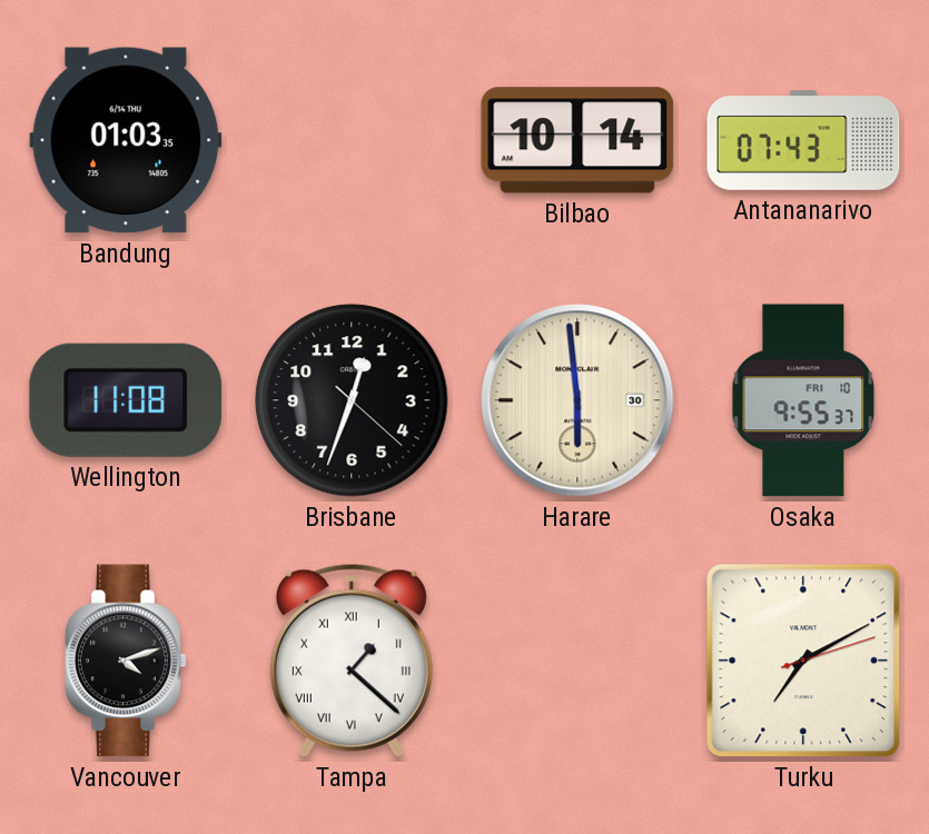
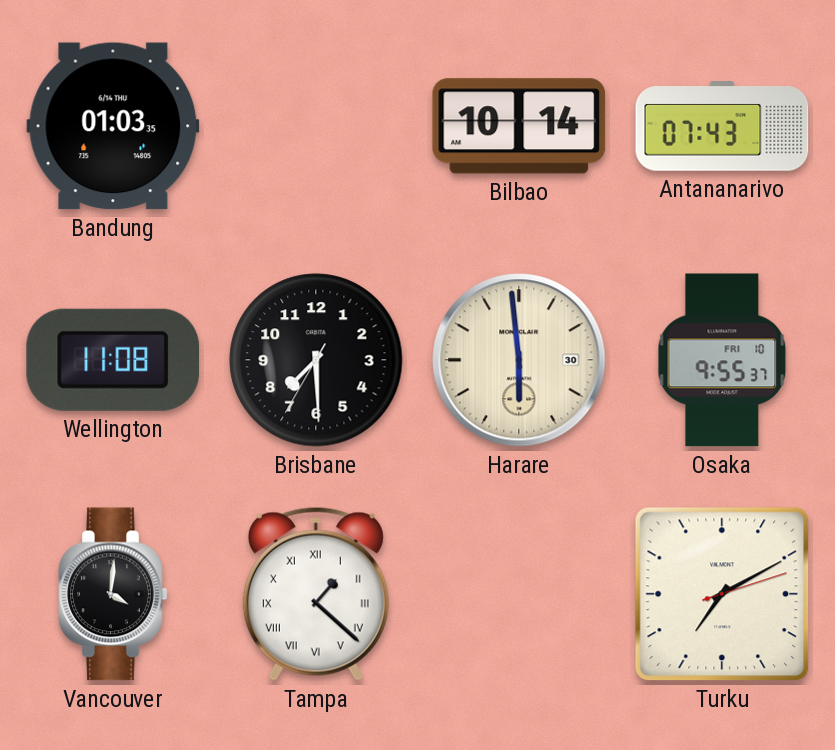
Brisbane: 12:33 -> 7:29 (316, 360)
Vancouver: 4:12 -> 4:01 (113, 594)
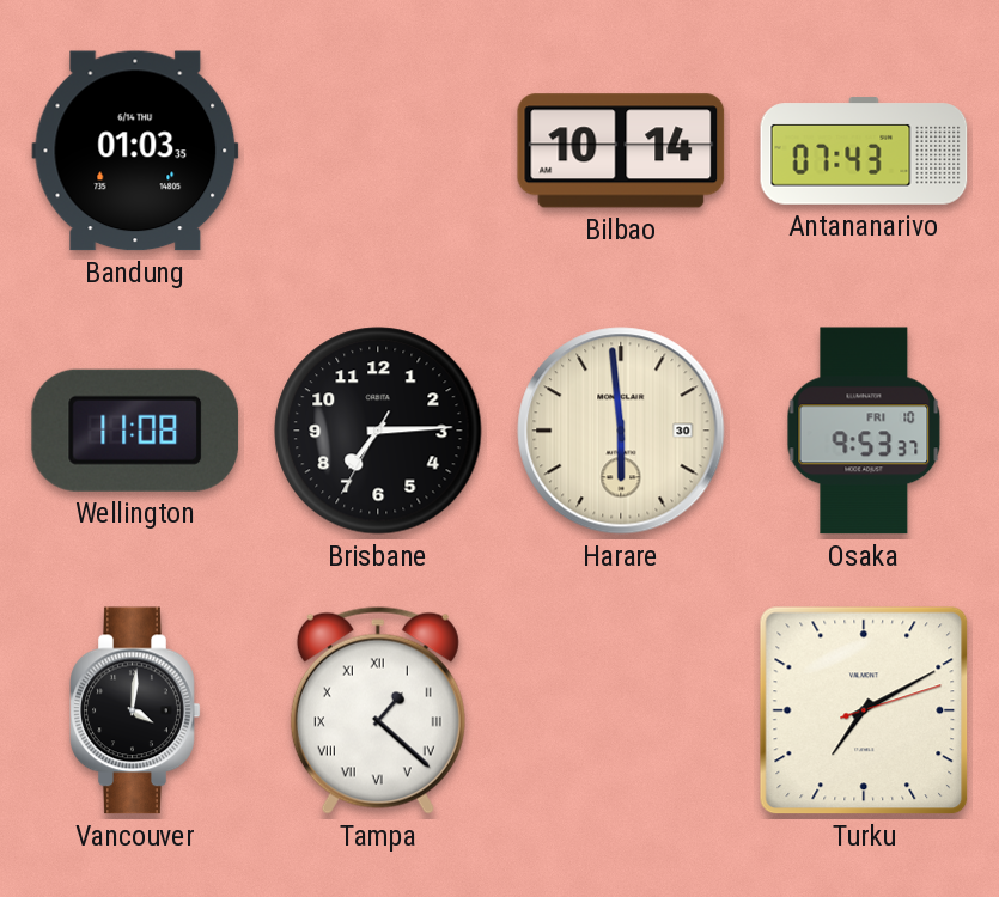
Brisbane: 7:29 -> 7:14 (378, 431)
Osaka: 9:55 -> 9:53 (864, 431)
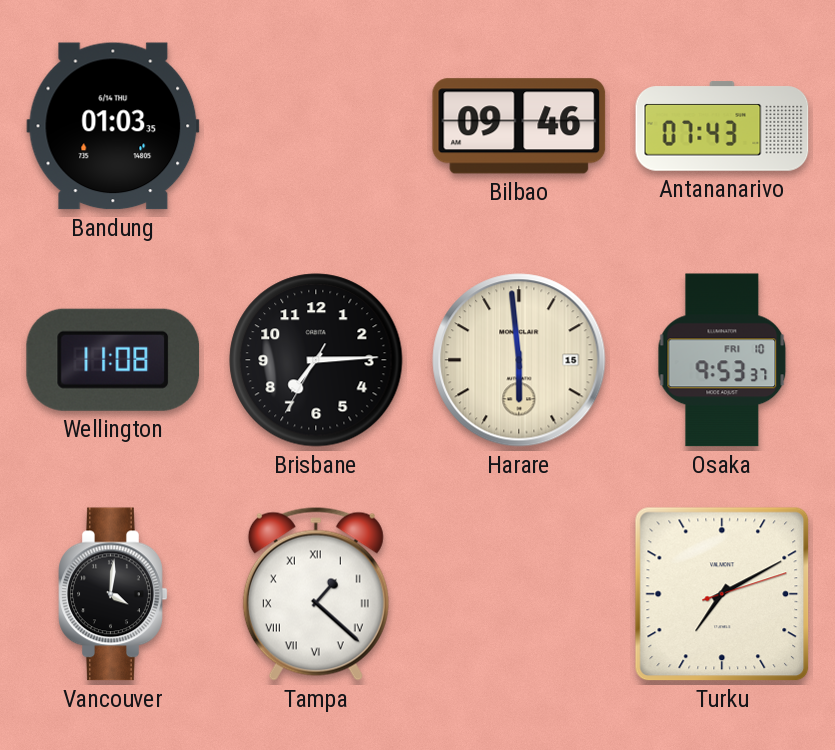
Bilbao: 10:14 -> 09:46 (519, 126)
Harare date: 30 -> 15 (519, 360)
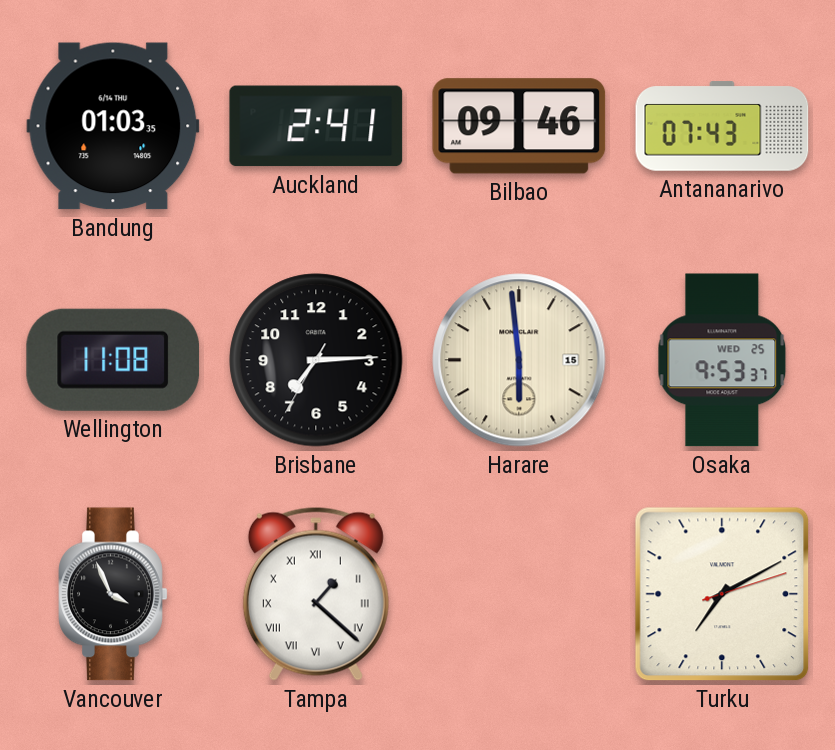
Auckland: none -> 2:41 (316, 126)
Osaka date: FRI 10 -> WED 25 (722, 360)
Vancouver: 4:01 -> 3:56 (113, 594)
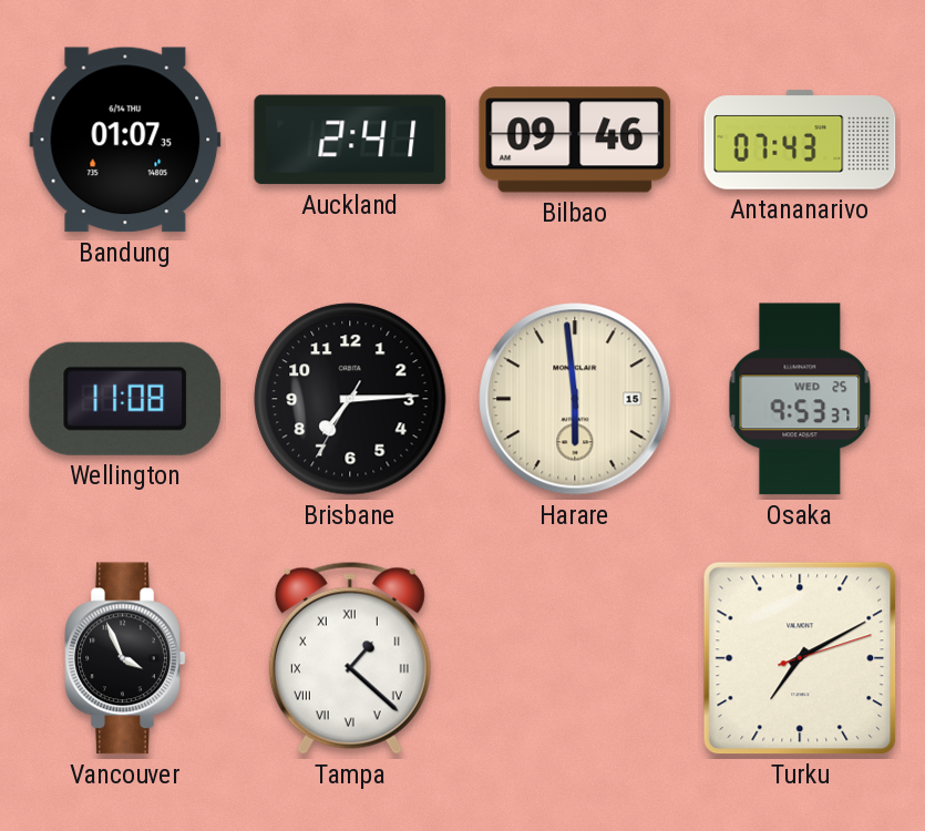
Bandung: 01:03 -> 01:07 (125, 140)
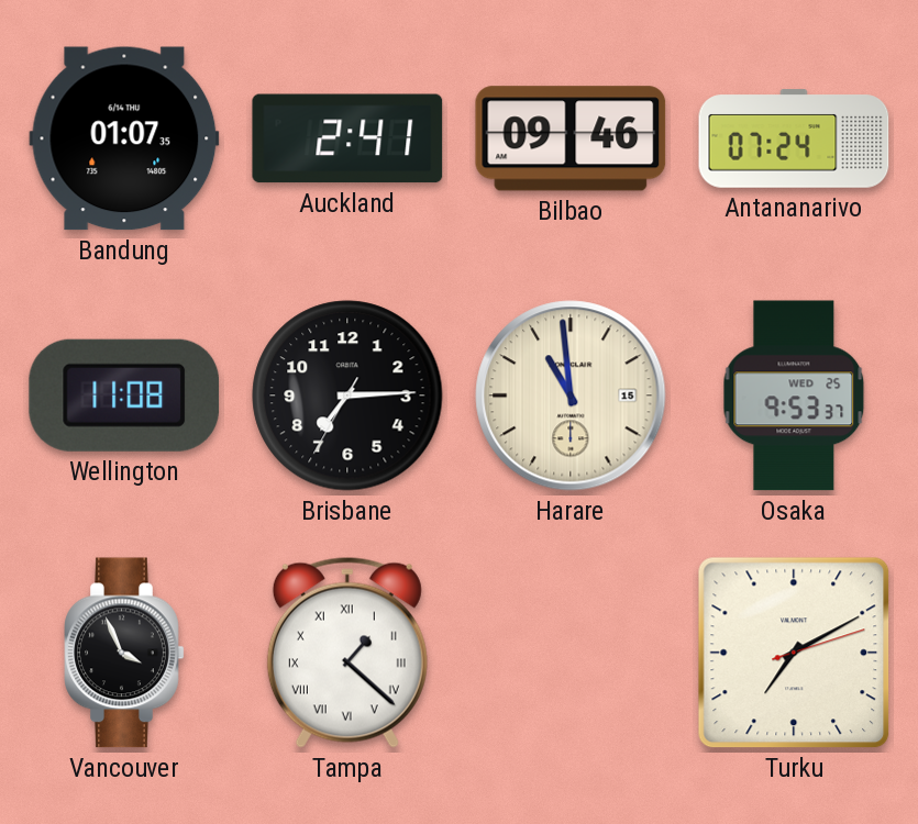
Antananarivo: 07:43 -> 07:24 (794, 138)
Harare: 5:59 -> 10:59 (571, 396)
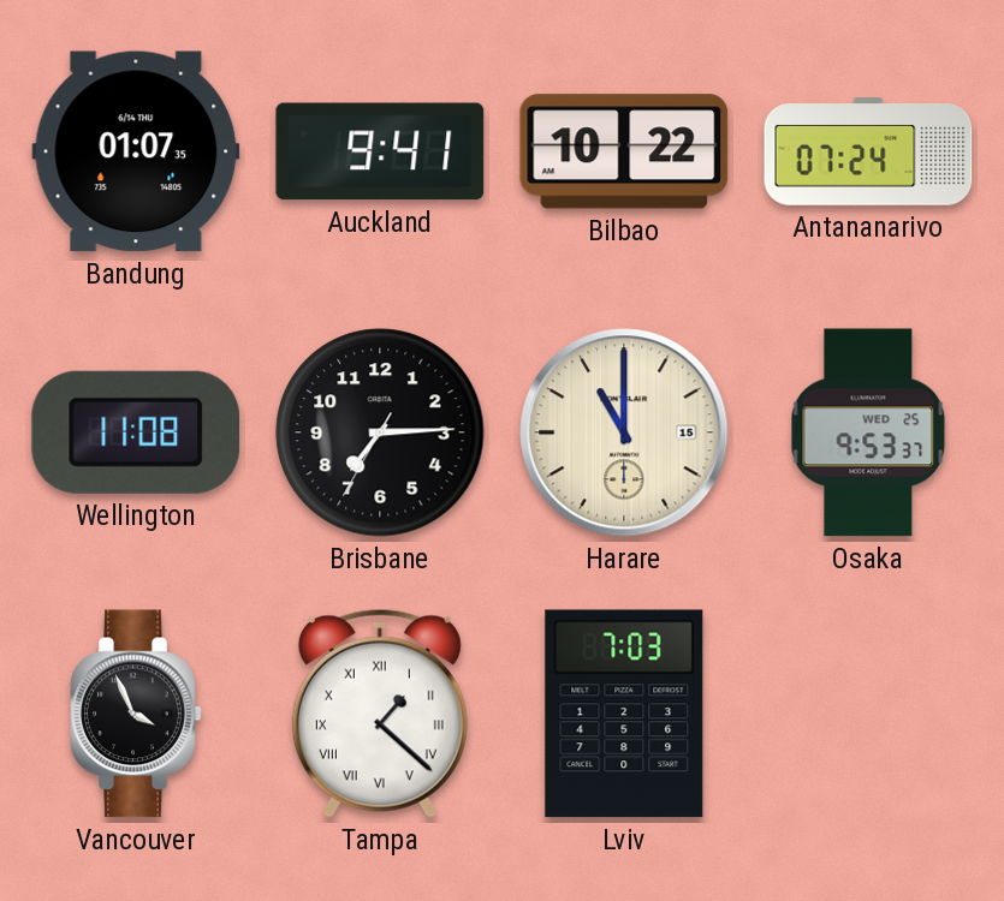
Auckland: 2:41 -> 9:41 (380, 151)
Bilbao: 09:46 -> 10:22 (624, 151)
Harare: 10:59 -> 11:00 (624, 432)
Lviv: none -> 7:03 (624, 714)
Turku: 7:10 -> none (794, 653)
